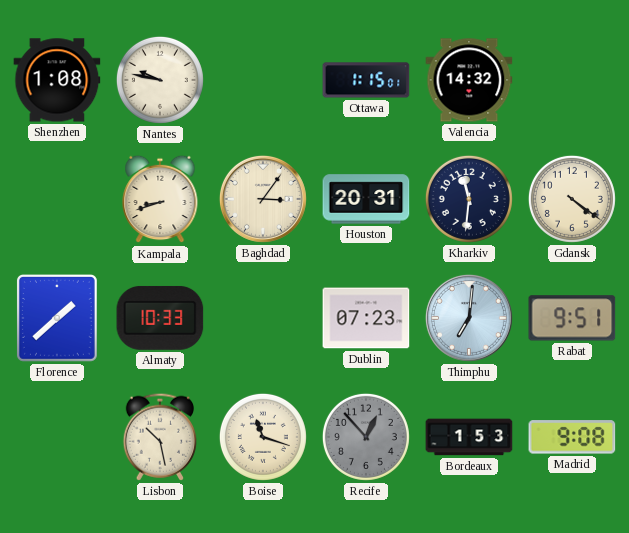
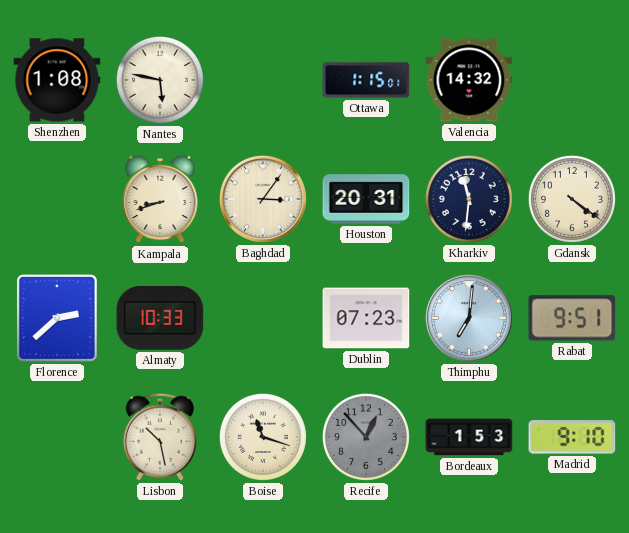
Nantes: 9:47 -> 5:47 (160, 80)
Florence: 1:38 -> 2:38 (57, 319)
Madrid: 9:08 -> 9:10 (572, 437)
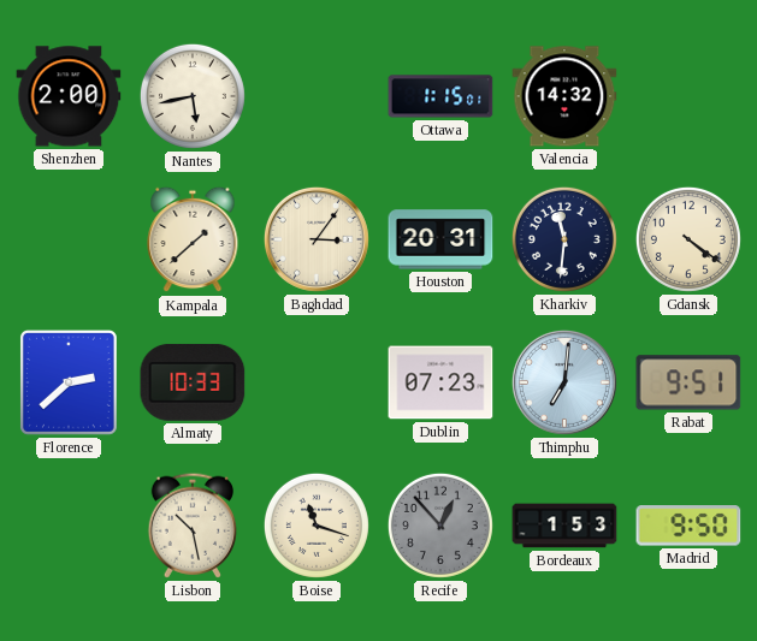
Shenzhen: 1:08 -> 2:00 (69, 96)
Nantes: 5:47 -> 5:43 (193, 96)
Kampala: 8:42 -> 1:38 (193, 239)
Madrid: 9:10 -> 9:50 (688, 526)
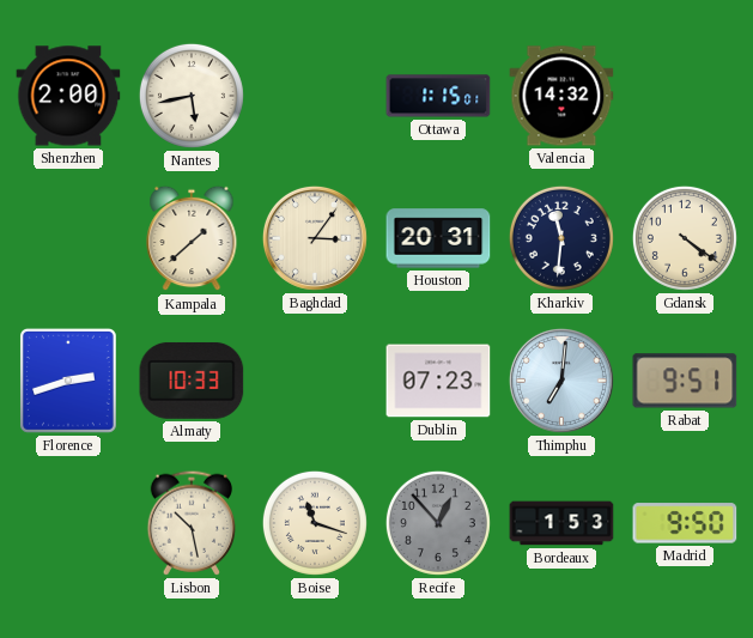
Florence: 2:38 -> 2:42 (68, 382)
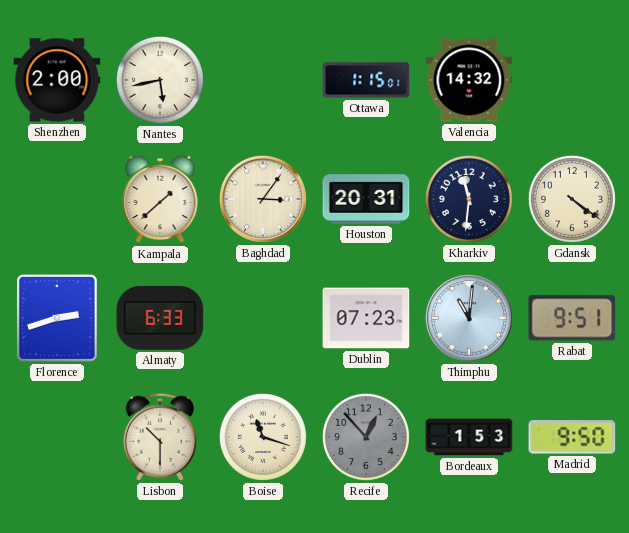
Almaty: 10:33 -> 6:33 (160, 318)
Thimphu: 7:01 -> 11:01 (469, 318)
Lisbon: 10:28 -> 10:30 (159, 437)
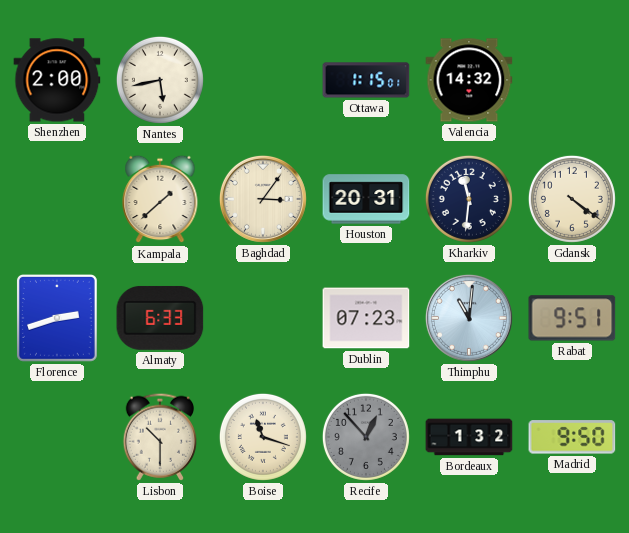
Bordeaux: 1:53 -> 1:32 (469, 437)
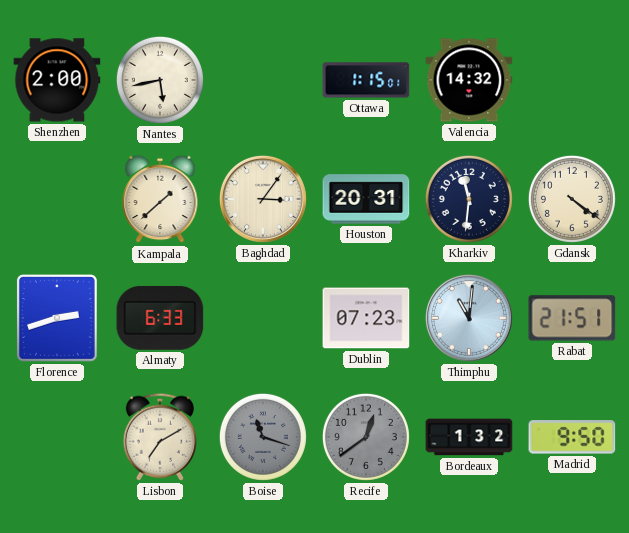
Rabat: 9:51 -> 21:51 (572, 318)
Lisbon: 10:30 -> 7:10 (159, 437)
Boise dial: cream -> grey (263, 437)
Recife: 12:53 -> 12:39 (366, 437)
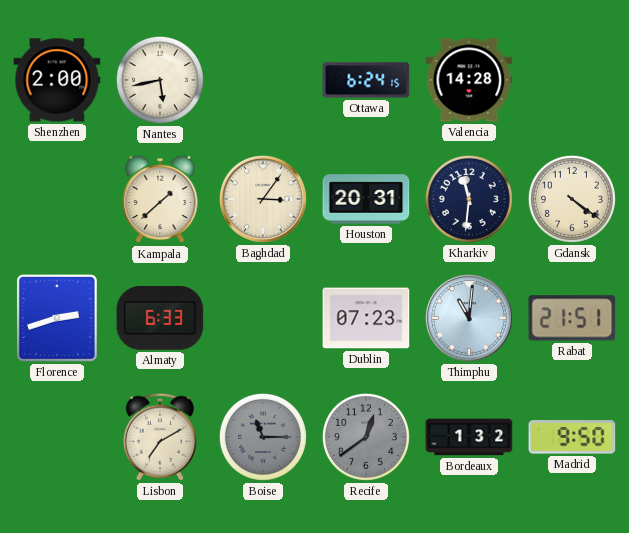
Ottawa: 1:15 -> 6:24 (366, 80)
Valencia: 14:32 -> 14:28 (469, 80)
Boise: 11:18 -> 11:15 (263, 437)
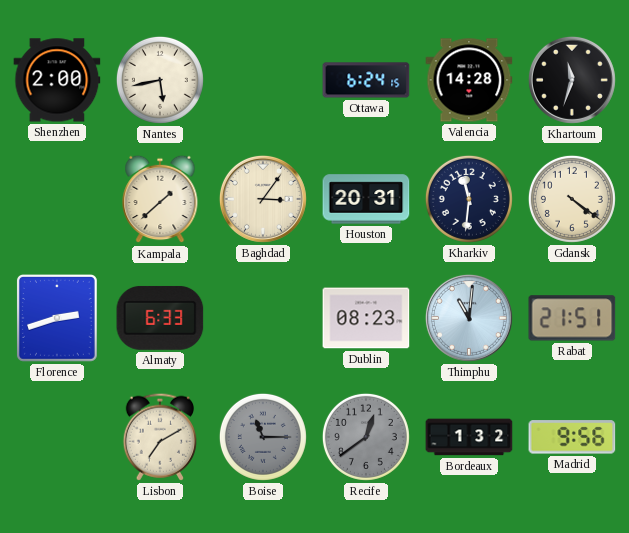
Khartoum: none -> 11:33 (572, 80)
Dublin: 07:23 -> 08:23 (366, 318)
Madrid: 9:50 -> 9:56 (572, 437)
